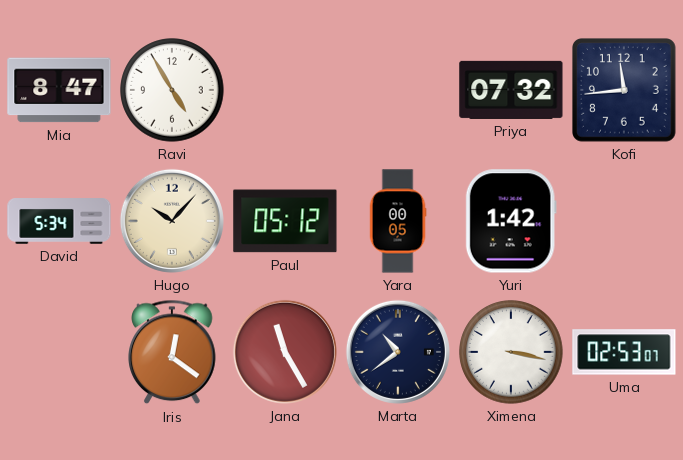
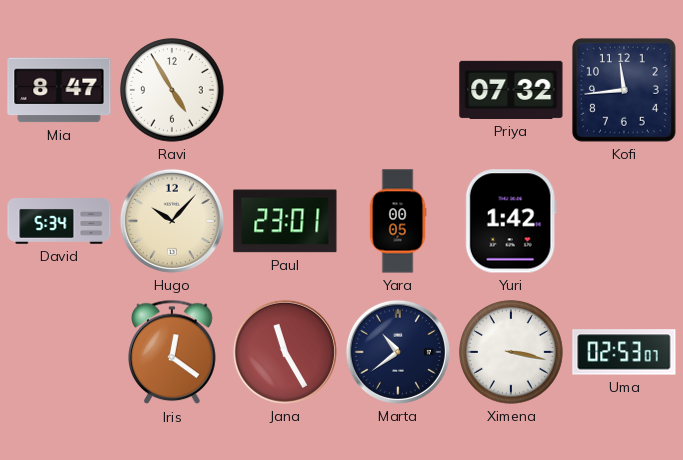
Paul: 05:12 -> 23:01 (285, 221)
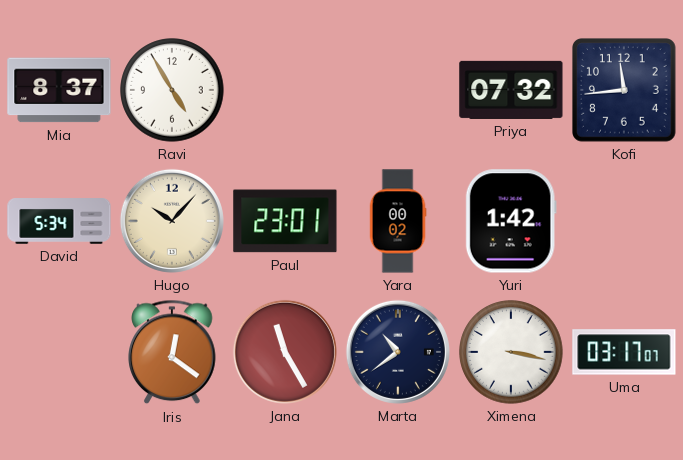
Mia: 8:47 -> 8:37 (59, 90)
Yara: 00:05 -> 00:02 (398, 221)
Uma: 02:53 -> 03:17 (624, 352)
